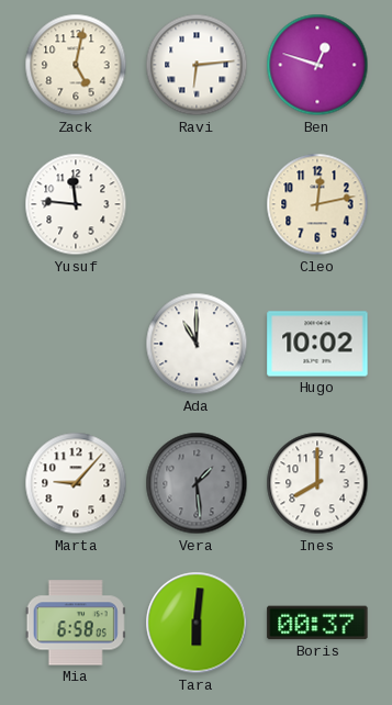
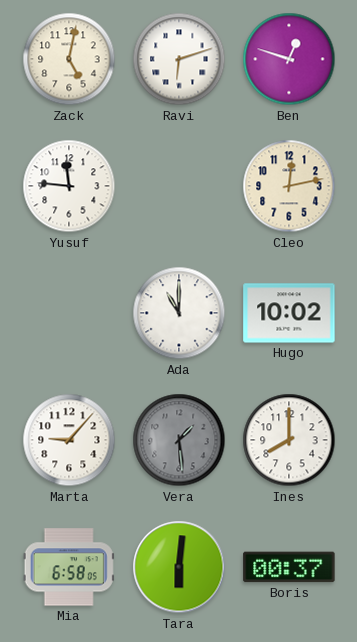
Ravi: 6:14 -> 6:12 (179, 59)
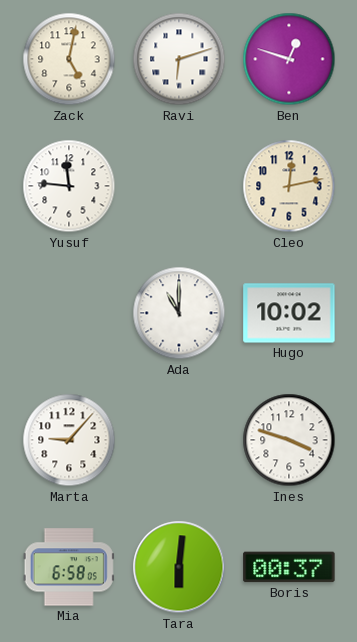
Vera: 1:29 -> none (179, 440)
Ines: 8:00 -> 3:48 (289, 440)
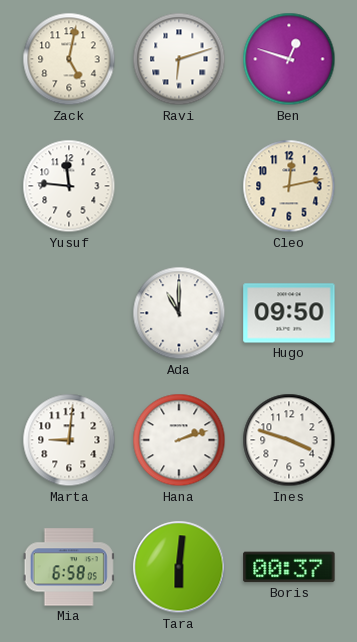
Hugo: 10:02 -> 09:50 (289, 313)
Marta: 9:07 -> 9:01 (69, 440)
Hana: none -> 2:12 (179, 440)
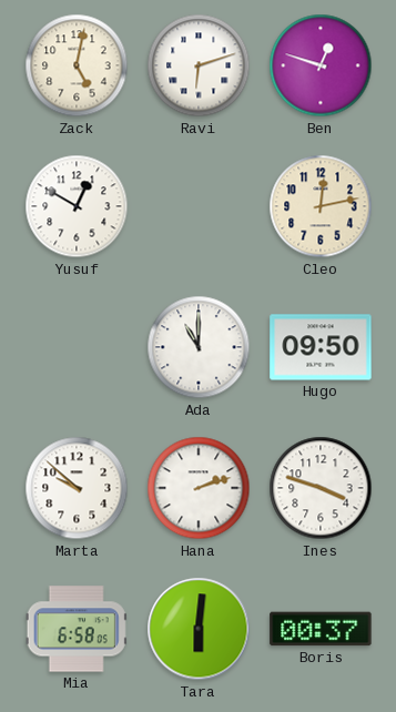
Yusuf: 11:46 -> 12:50 (77, 206)
Marta: 9:01 -> 9:52 (77, 488)
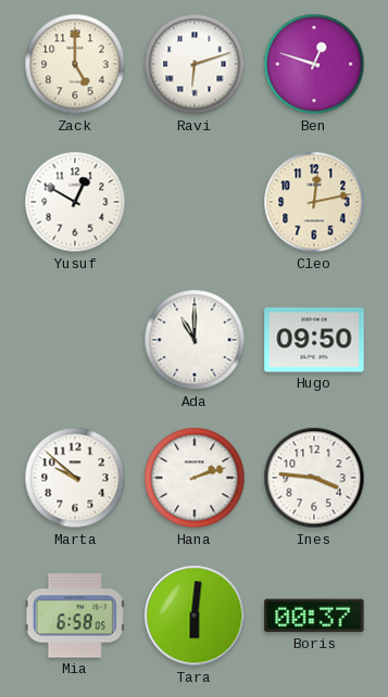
Zack: 5:02 -> 5:00 (75, 64)
Ines: 3:48 -> 3:46 (314, 478)
